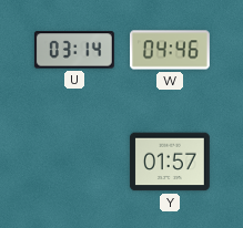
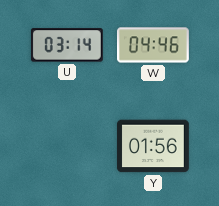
Y: 01:57 -> 01:56 (153, 146)
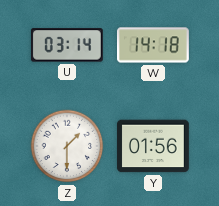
W: 04:46 -> 14:18 (154, 45)
Z: none -> 1:30 (67, 146)
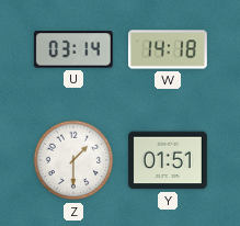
Y: 01:56 -> 01:51 (168, 160)
